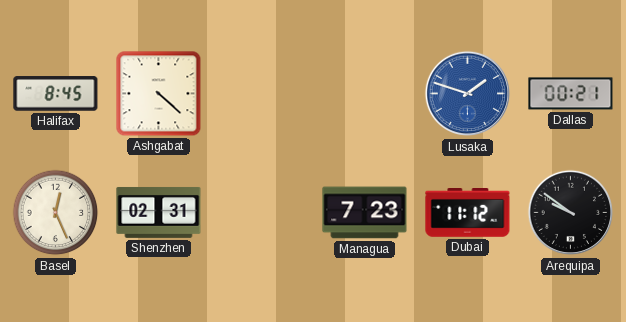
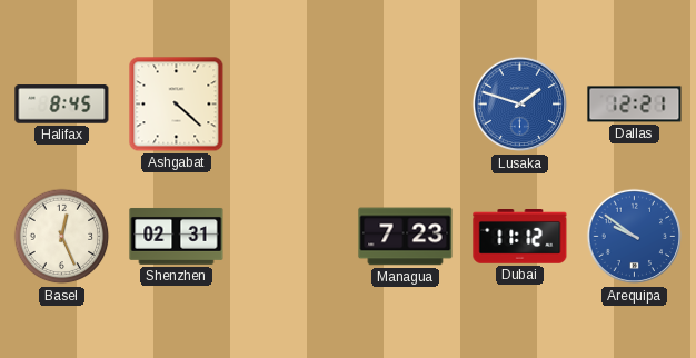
Dallas: 00:21 -> 12:21 (635, 105)
Arequipa dial: black -> blue (635, 237)
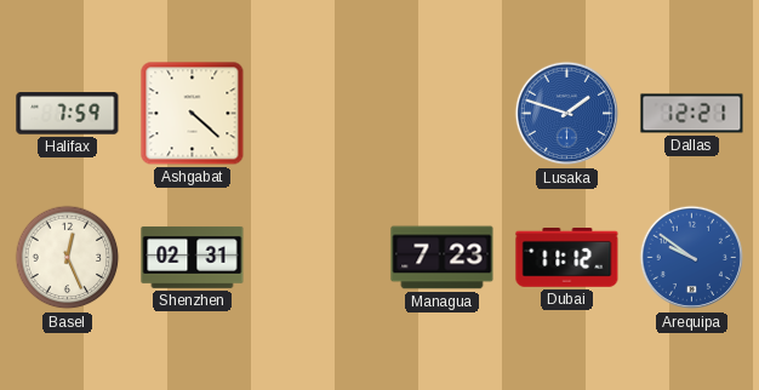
Halifax: 8:45 -> 7:59 (68, 114)
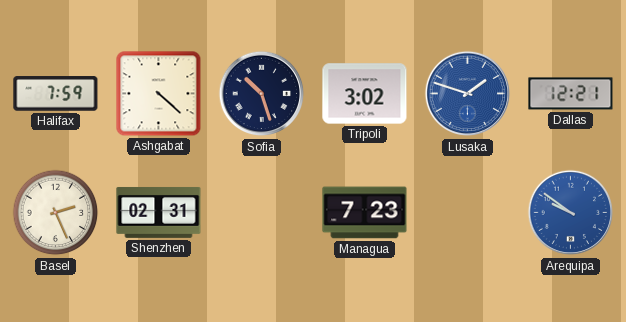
Sofia: none -> 10:27 (262, 94)
Tripoli: none -> 3:02 (365, 94)
Basel: 12:26 -> 2:26 (56, 213)
Dubai: 11:12 -> none (567, 258)
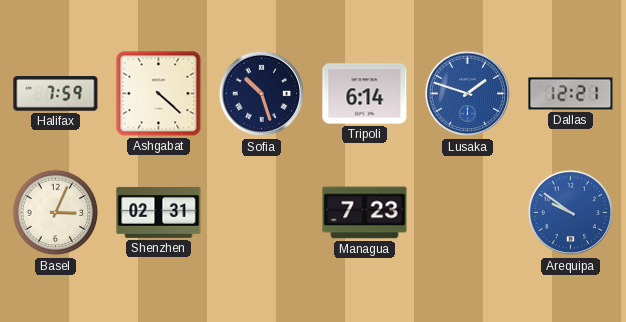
Tripoli: 3:02 -> 6:14 (365, 94)
Basel: 2:26 -> 3:04 (56, 213)
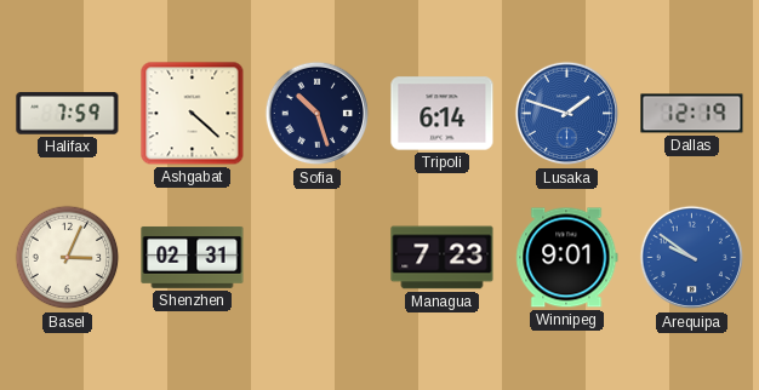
Dallas: 12:21 -> 12:19 (692, 114)
Winnipeg: none -> 9:01 (567, 258)
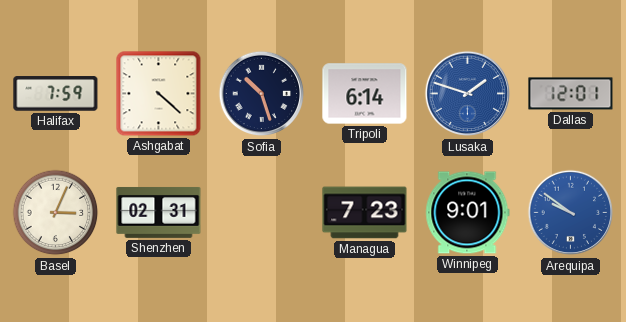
Dallas: 12:19 -> 12:01 (571, 94)
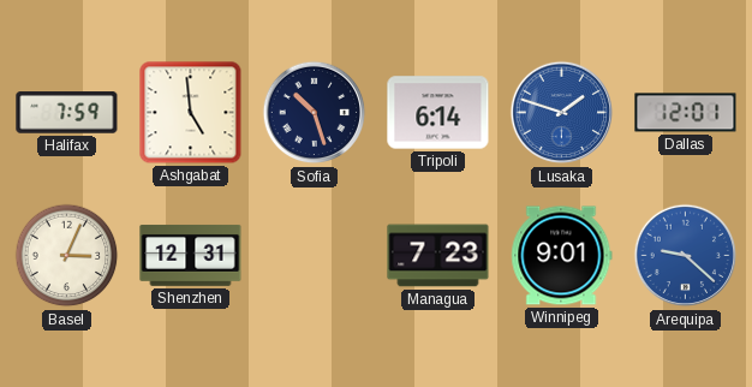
Ashgabat: 4:22 -> 4:59 (191, 113)
Shenzhen: 02:31 -> 12:31 (191, 255)
Arequipa: 9:51 -> 9:22 (686, 256)
